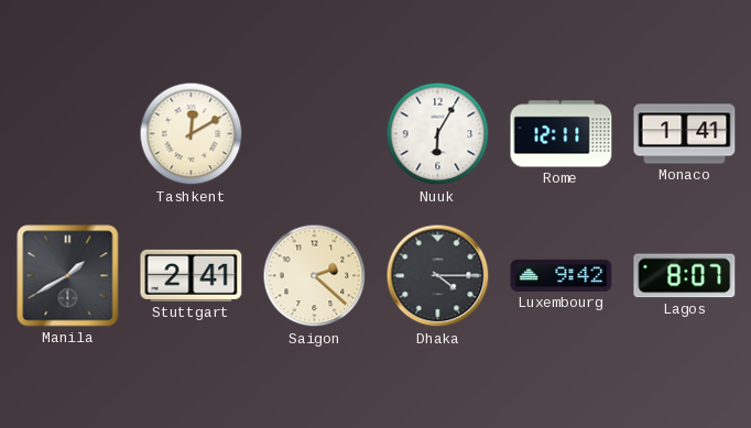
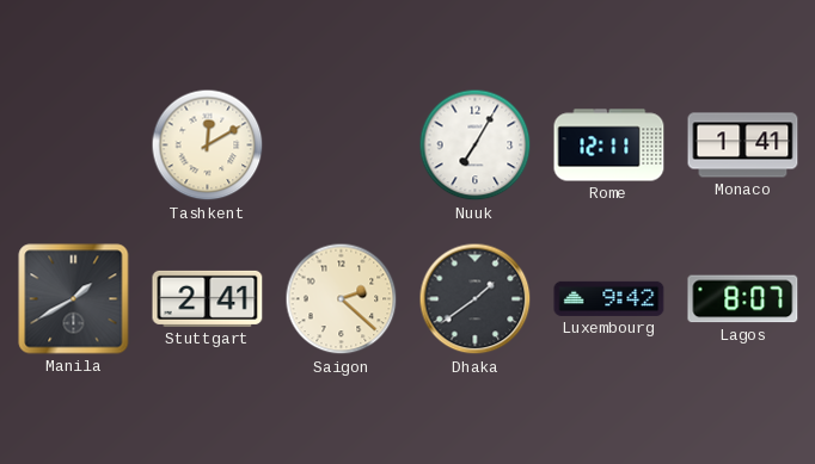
Nuuk: 6:05 -> 7:05 (476, 146)
Dhaka: 4:15 -> 1:39 (476, 299)
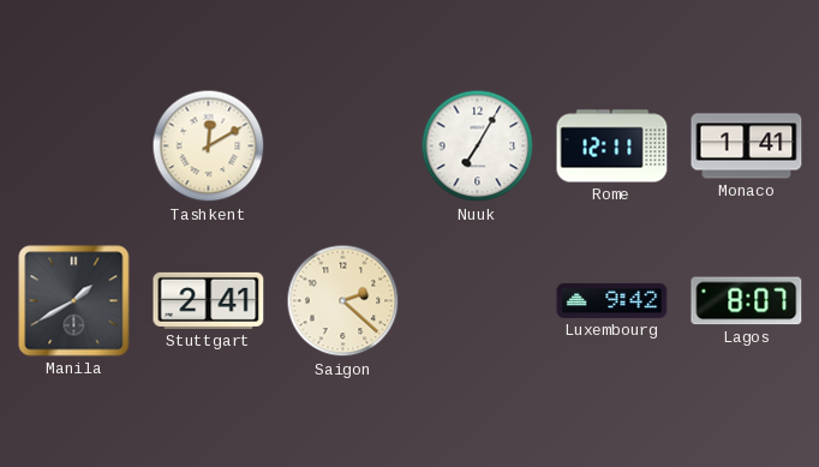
Dhaka: 1:39 -> none (476, 299)
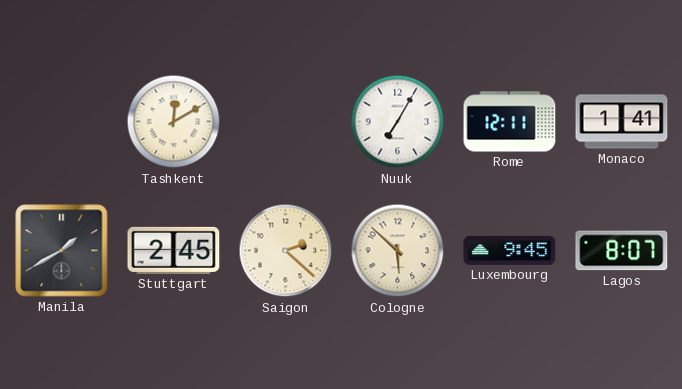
Stuttgart: 2:41 -> 2:45 (174, 250)
Cologne: none -> 5:52 (398, 251)
Luxembourg: 9:42 -> 9:45 (510, 250)
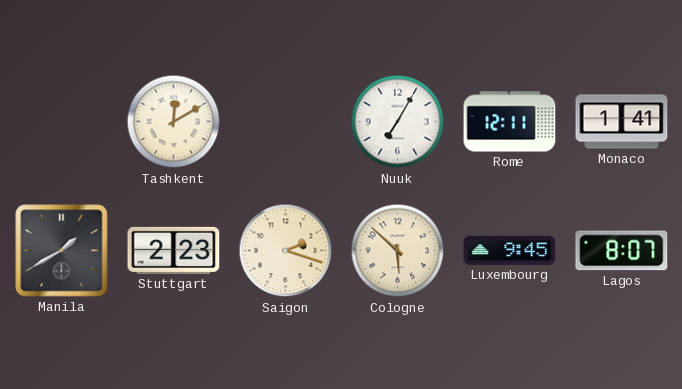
Stuttgart: 2:45 -> 2:23 (174, 250)
Saigon: 2:22 -> 2:18 (286, 251)
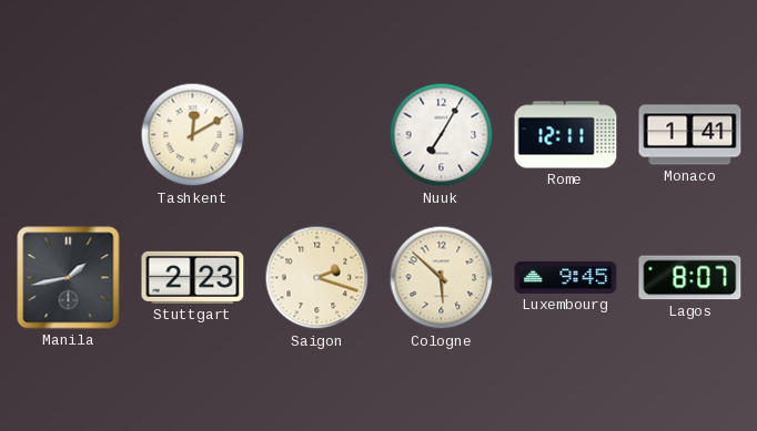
Manila: 1:40 -> 1:43 (69, 278)
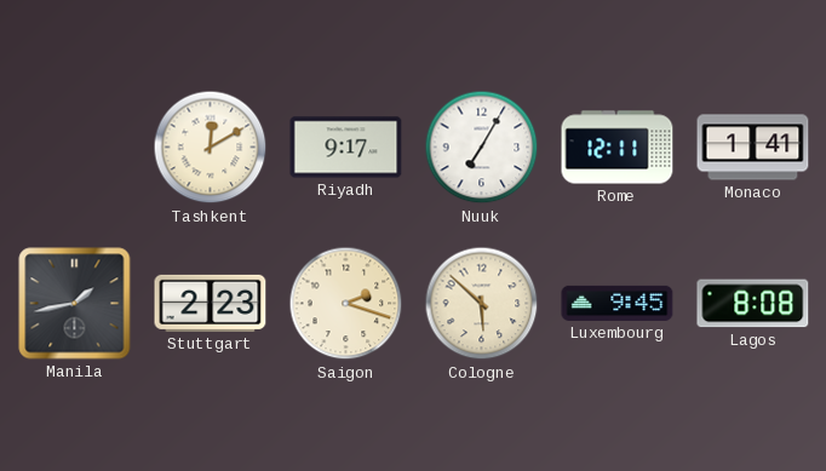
Riyadh: none -> 9:17 (346, 148)
Lagos: 8:07 -> 8:08 (753, 304)
